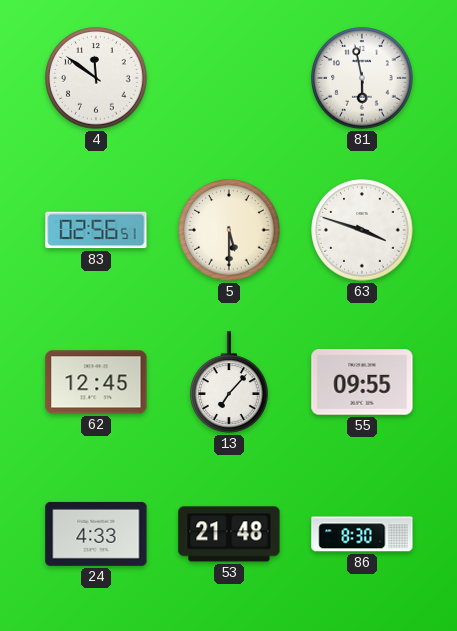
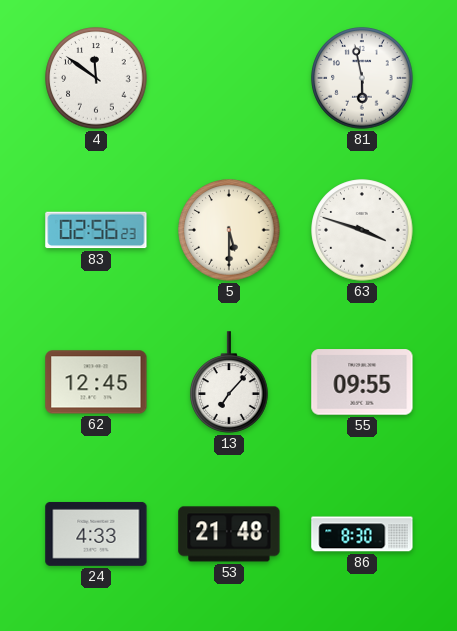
83: 02:56:51 -> 02:56:23 (96, 230)
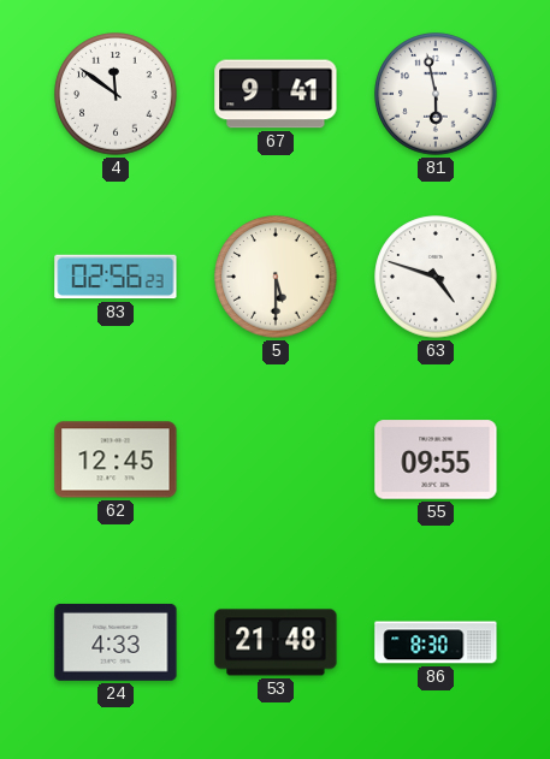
67: none -> 9:41 (276, 94)
63: 3:48 -> 4:48 (436, 277)
13: 7:07 -> none (229, 382)
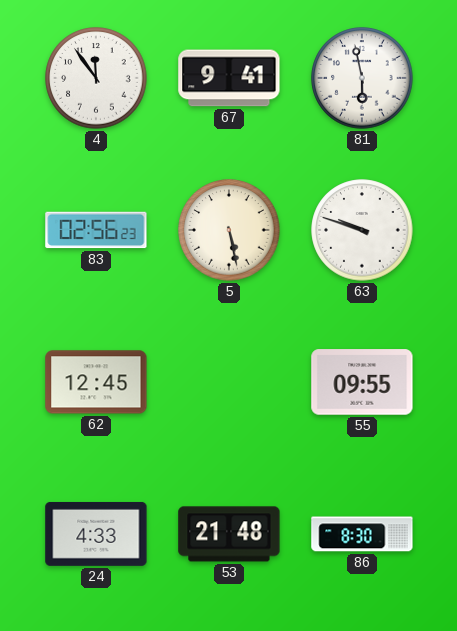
4: 11:51 -> 11:54 (96, 78)
5: 5:30 -> 5:28 (229, 230)
63: 4:48 -> 9:48 (362, 230)
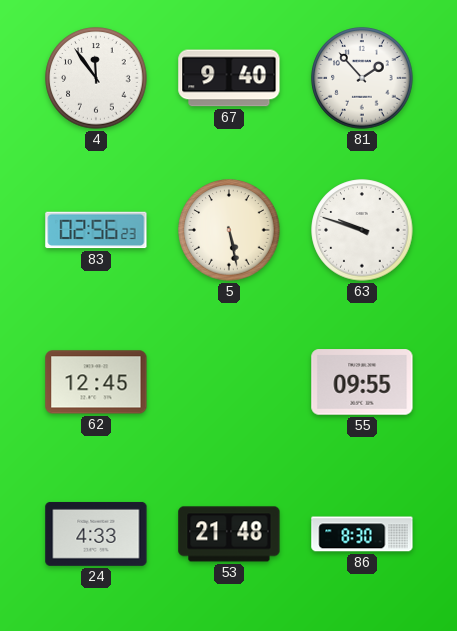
67: 9:41 -> 9:40 (229, 78)
81: 5:58 -> 1:53 (362, 78)
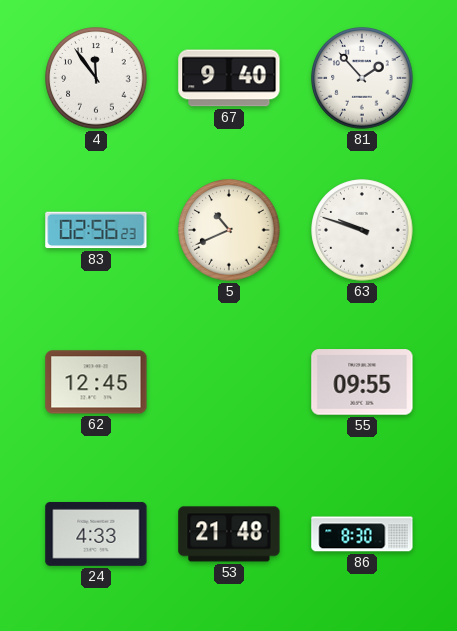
5: 5:28 -> 10:41 (229, 230)
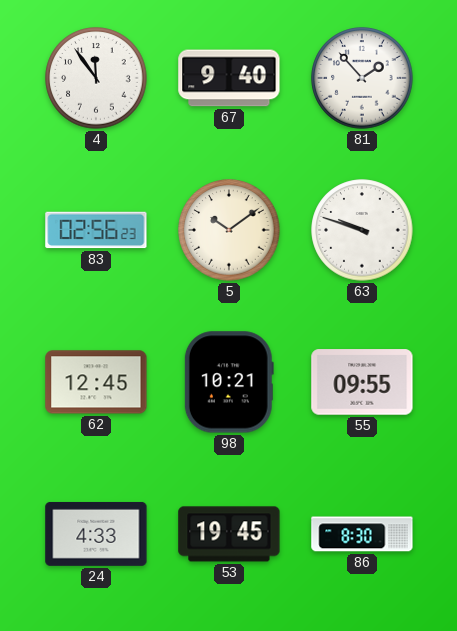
5: 10:41 -> 10:09 (229, 230)
98: none -> 10:21 (229, 382)
53: 21:48 -> 19:45 (229, 534)
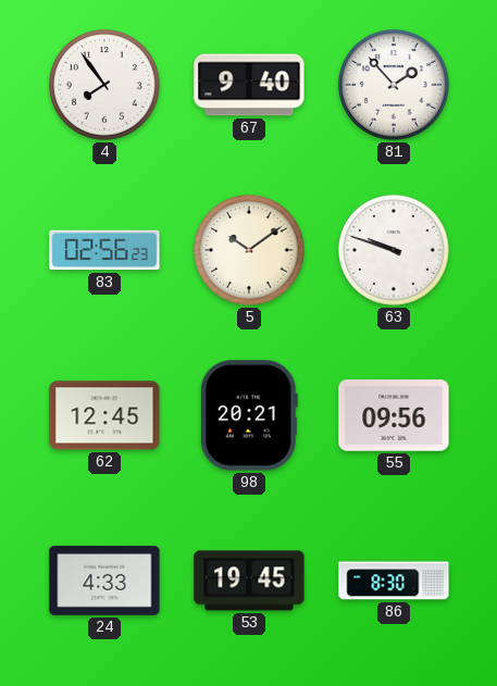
4: 11:54 -> 7:54 (104, 85)
98: 10:21 -> 20:21 (249, 415)
55: 09:55 -> 09:56 (394, 415)
